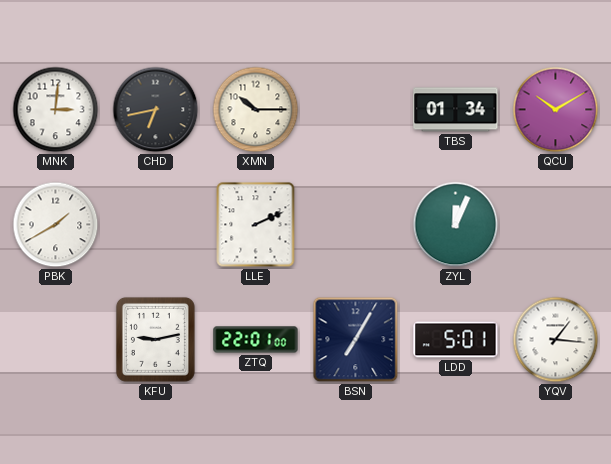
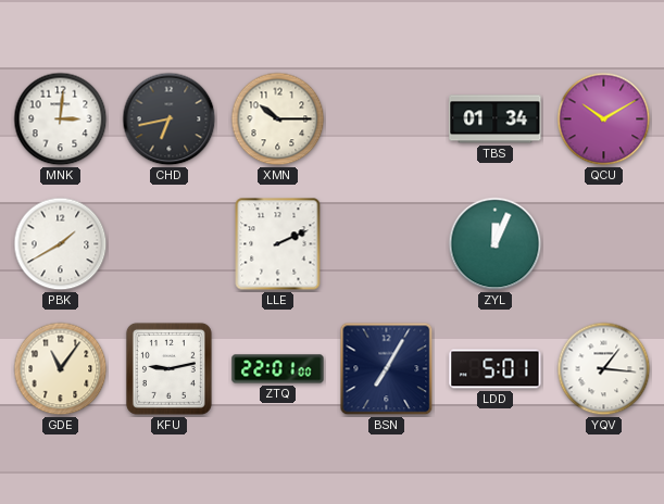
GDE: none -> 11:06 (61, 369)
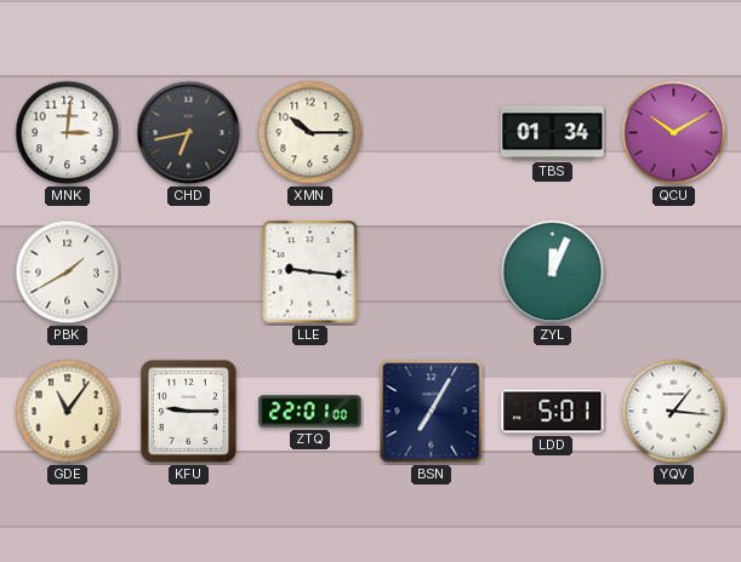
LLE: 2:11 -> 9:16 (310, 273)
KFU: 9:13 -> 9:15 (188, 411)
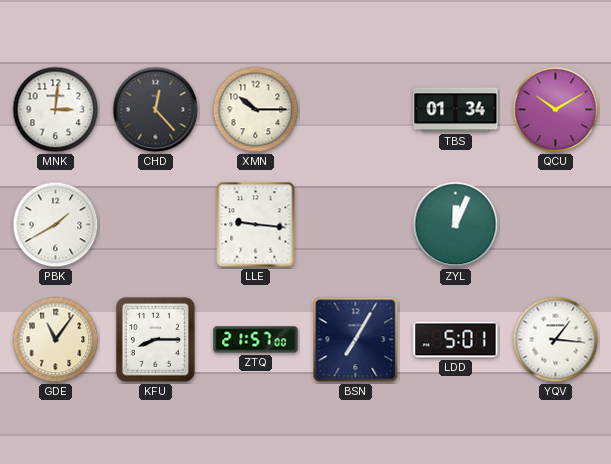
CHD: 6:43 -> 12:23 (156, 110)
KFU: 9:15 -> 8:15 (155, 339)
ZTQ: 22:01 -> 21:57 (256, 340)
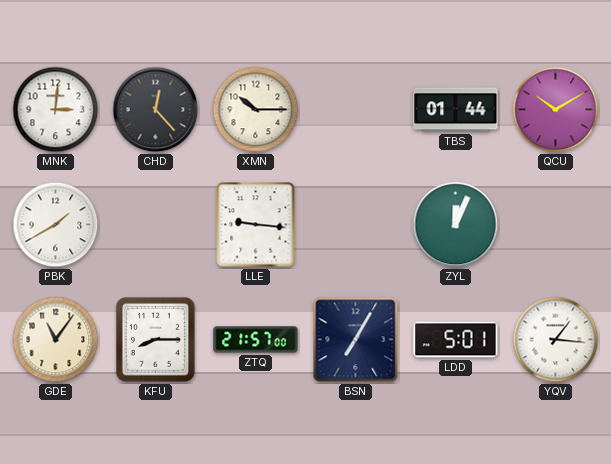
TBS: 01:34 -> 01:44 (456, 110)
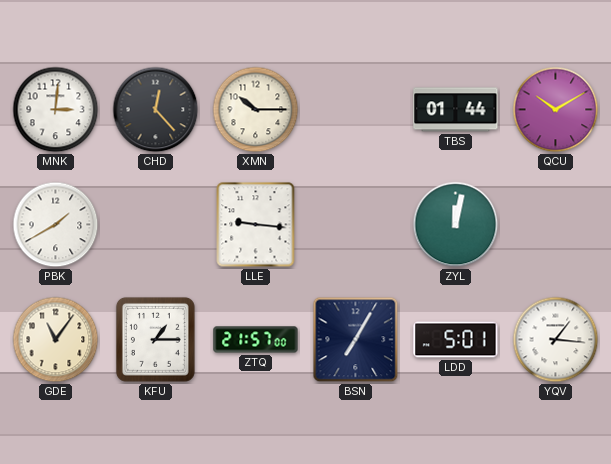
ZYL: 12:04 -> 12:02 (456, 225)
KFU: 8:15 -> 1:15 (155, 339)
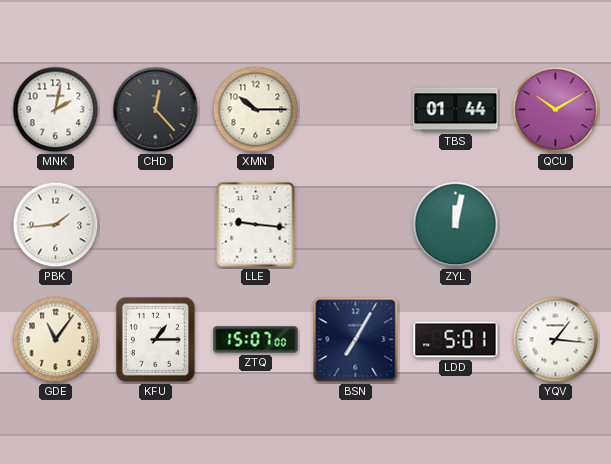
MNK: 3:01 -> 2:02 (56, 110)
PBK: 1:40 -> 1:44 (56, 225)
ZTQ: 21:57 -> 15:07 (256, 340)
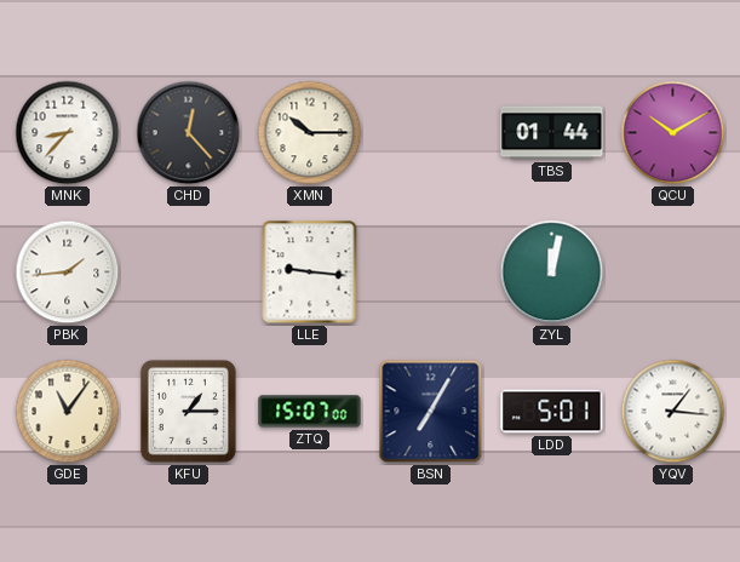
MNK: 2:02 -> 8:37 (68, 133)
